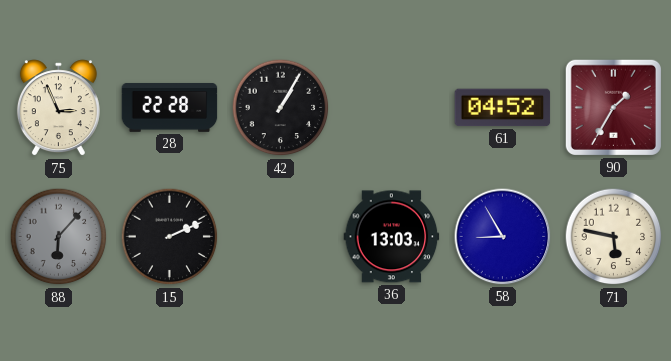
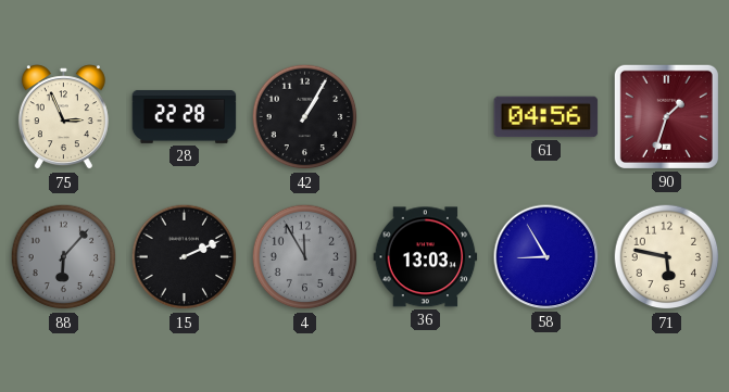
61: 04:52 -> 04:56 (546, 117)
90: 1:35 -> 1:33 (666, 116)
4: none -> 11:55 (305, 257)
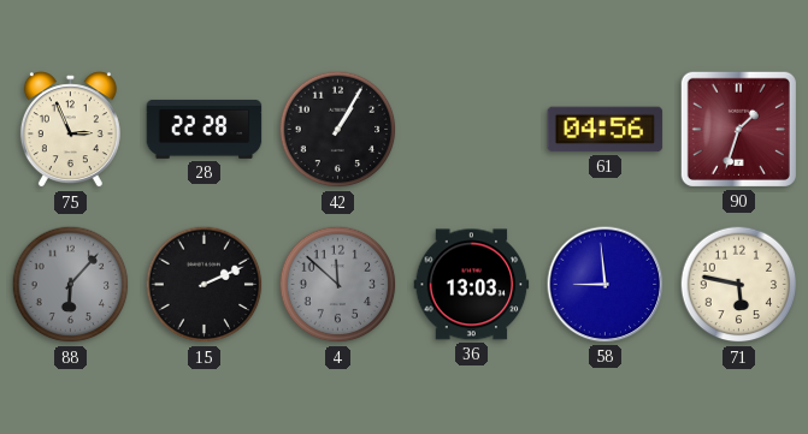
4: 11:55 -> 11:52 (338, 285)
58: 8:55 -> 8:59 (606, 285)
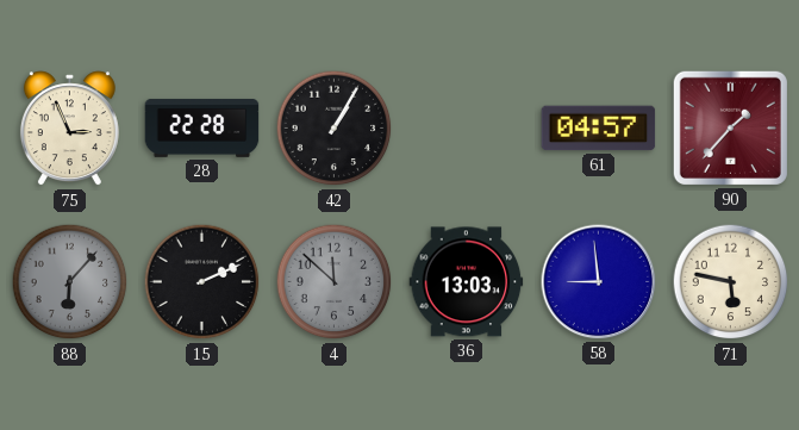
61: 04:56 -> 04:57 (599, 129)
90: 1:33 -> 1:37 (730, 127)
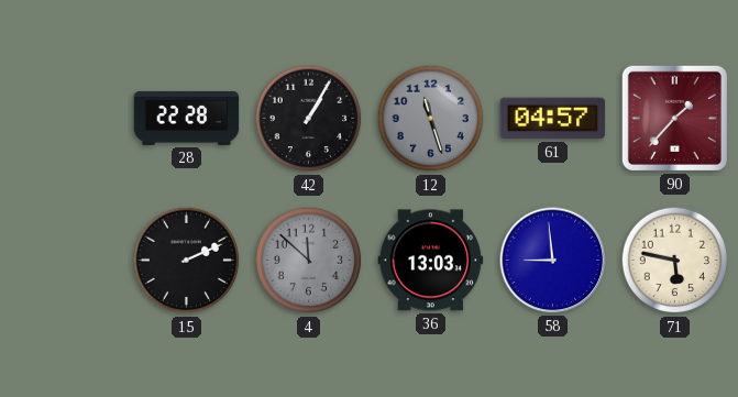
75: 2:56 -> none (69, 129)
12: none -> 11:27 (431, 119)
88: 6:07 -> none (70, 282)
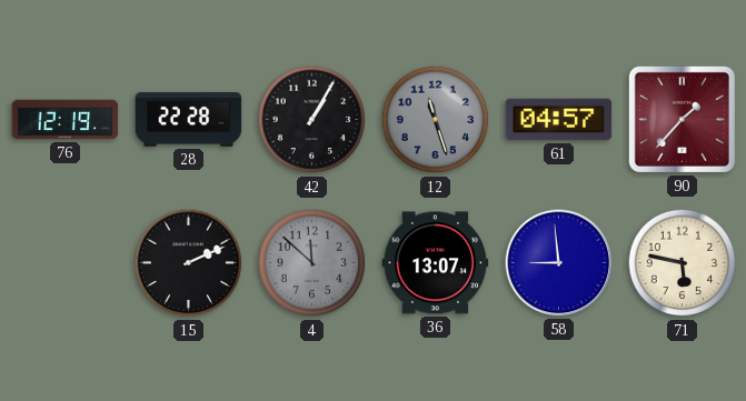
76: none -> 12:19 (66, 120)
36: 13:03 -> 13:07 (436, 263)
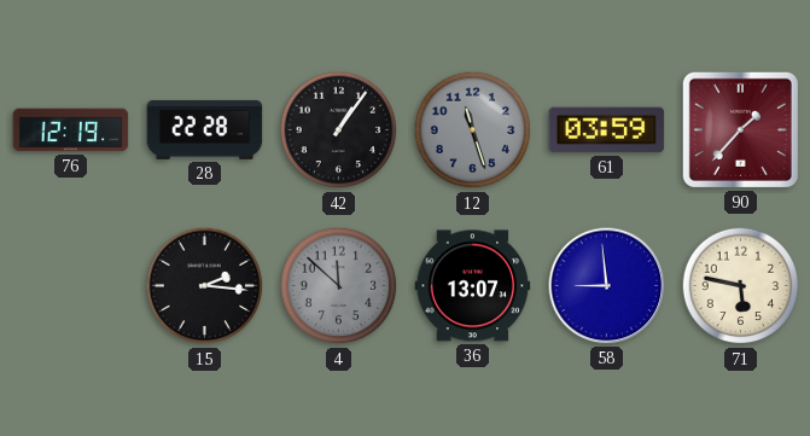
42: 1:05 -> 1:06 (339, 130)
61: 04:57 -> 03:59 (607, 130)
15: 2:11 -> 2:16 (205, 286)
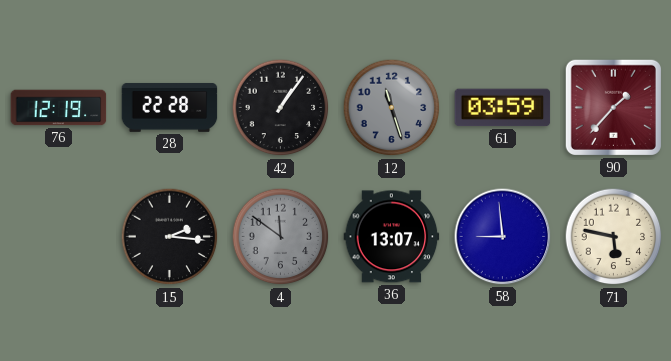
4: 11:52 -> 11:51 (281, 237)
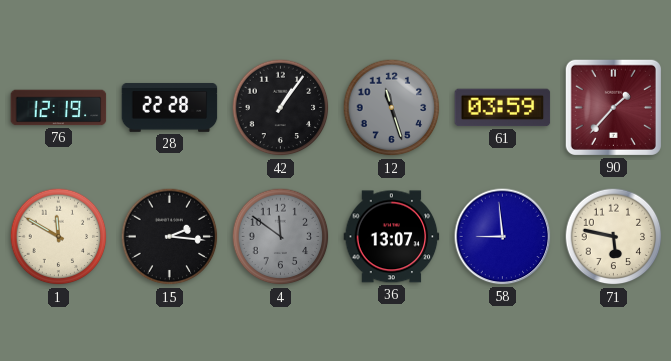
1: none -> 11:50 (59, 237)
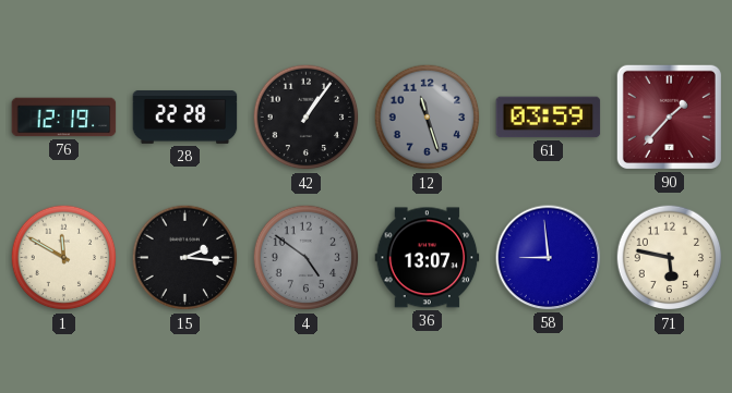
4: 11:51 -> 4:51 (307, 258)
